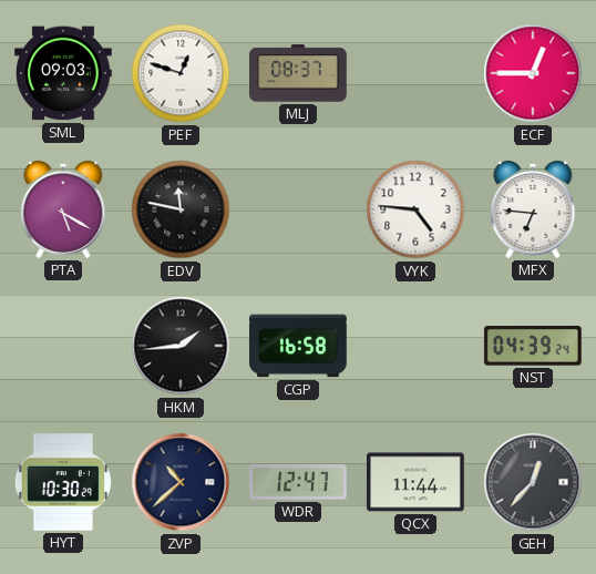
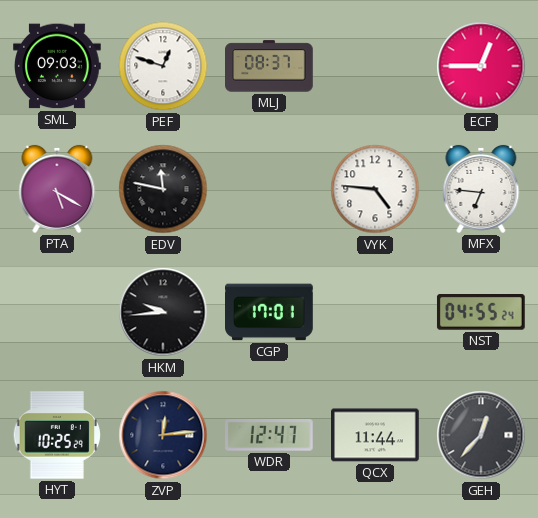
HKM: 1:44 -> 9:44 (163, 312)
CGP: 16:58 -> 17:01 (269, 312)
NST: 04:39 -> 04:55 (481, 313)
HYT: 10:30 -> 10:25 (56, 435)
ZVP: 10:38 -> 12:14 (163, 435)
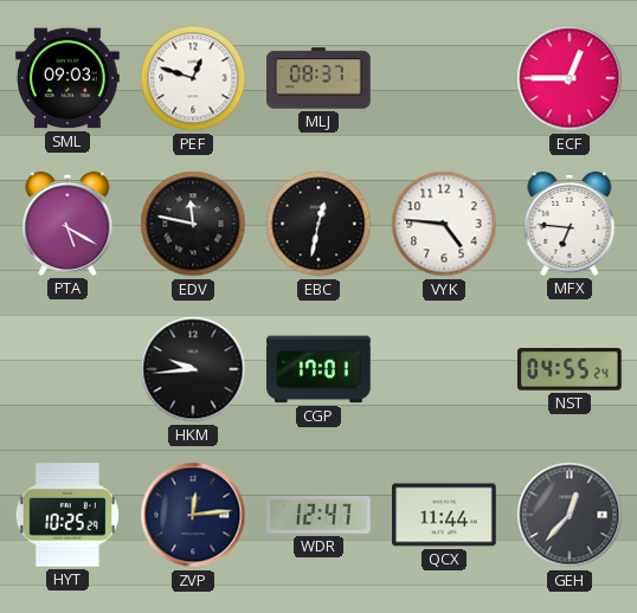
EBC: none -> 12:32 (318, 224)
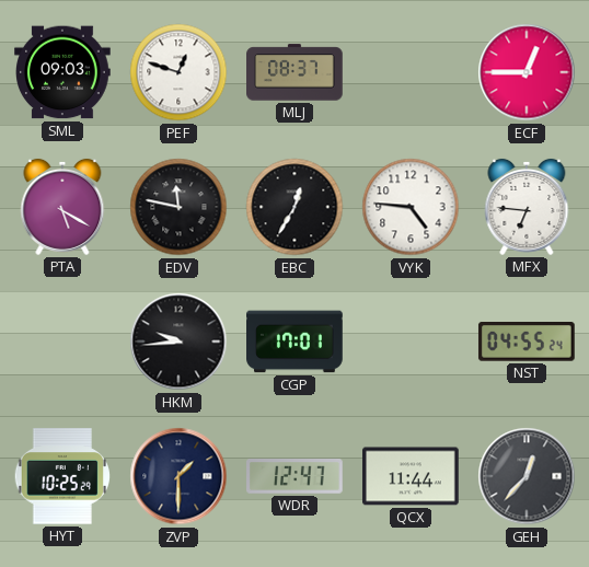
EBC: 12:32 -> 12:35 (294, 207)
ZVP: 12:14 -> 1:30 (178, 476)
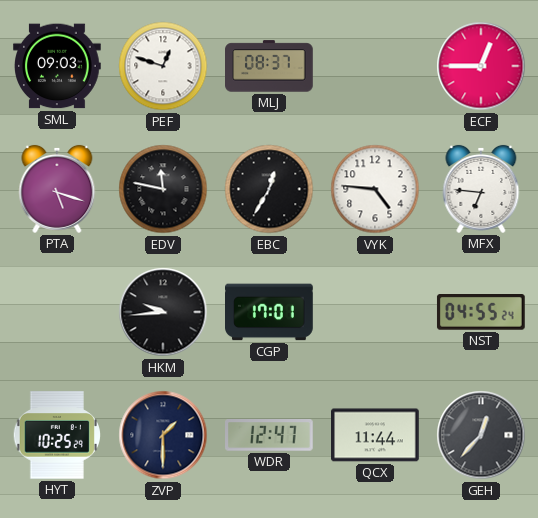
PTA: 5:20 -> 5:18 (57, 189)
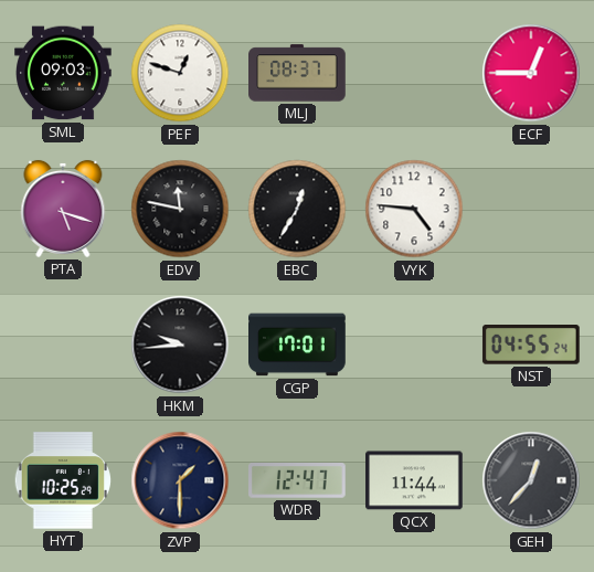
MFX: 6:46 -> none (481, 189)
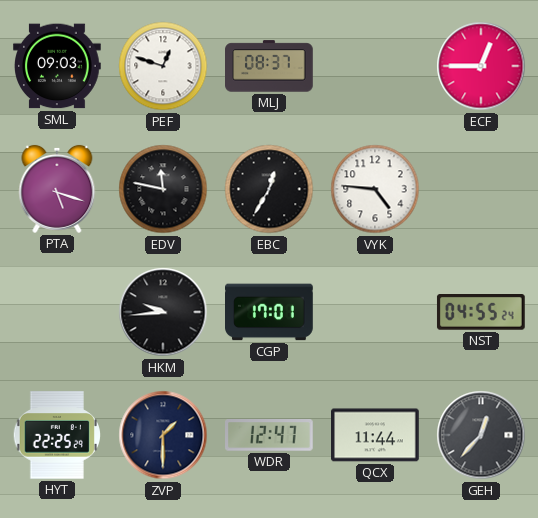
HYT: 10:25 -> 22:25 (56, 435)
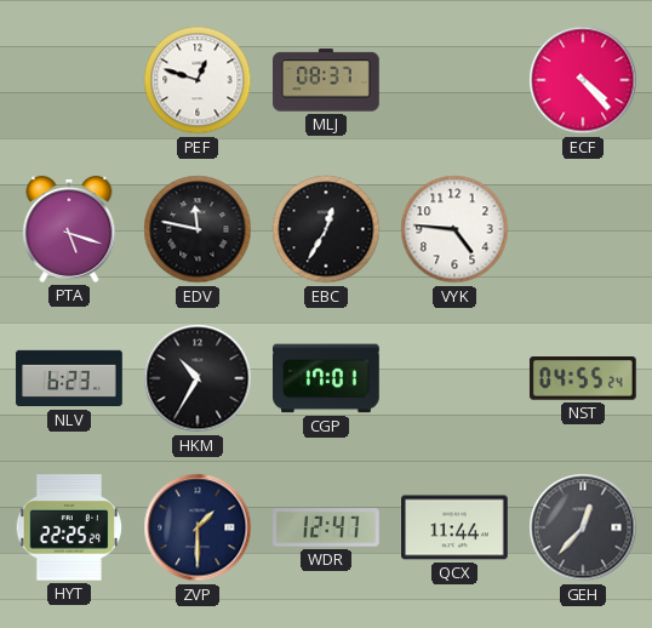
SML: 09:03 -> none (58, 66)
ECF: 12:45 -> 4:23 (583, 80)
NLV: none -> 6:23 (69, 378)
HKM: 9:44 -> 10:35 (198, 378)
